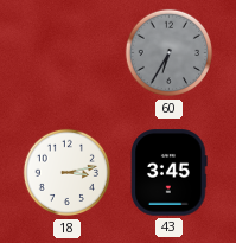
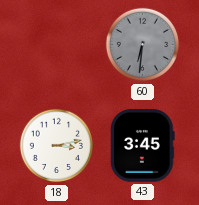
60: 6:35 -> 6:31 (143, 45)
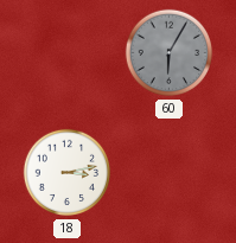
60: 6:31 -> 6:05 (170, 53)
43: 3:45 -> none (143, 146)
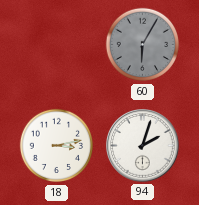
94: none -> 2:03 (143, 146)
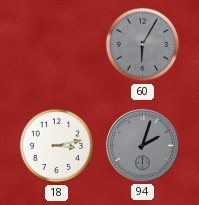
94 dial: white -> grey (143, 146)
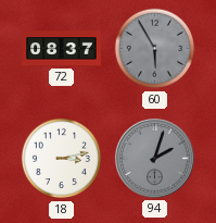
72: none -> 08:37 (62, 49)
60: 6:05 -> 5:55 (155, 49)
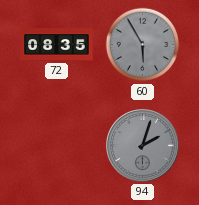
72: 08:37 -> 08:35 (57, 45)
18: 3:13 -> none (62, 159)
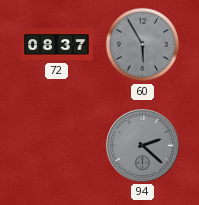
72: 08:35 -> 08:37 (57, 45)
94: 2:03 -> 2:22 (143, 146)
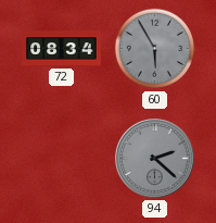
72: 08:37 -> 08:34 (62, 49)
